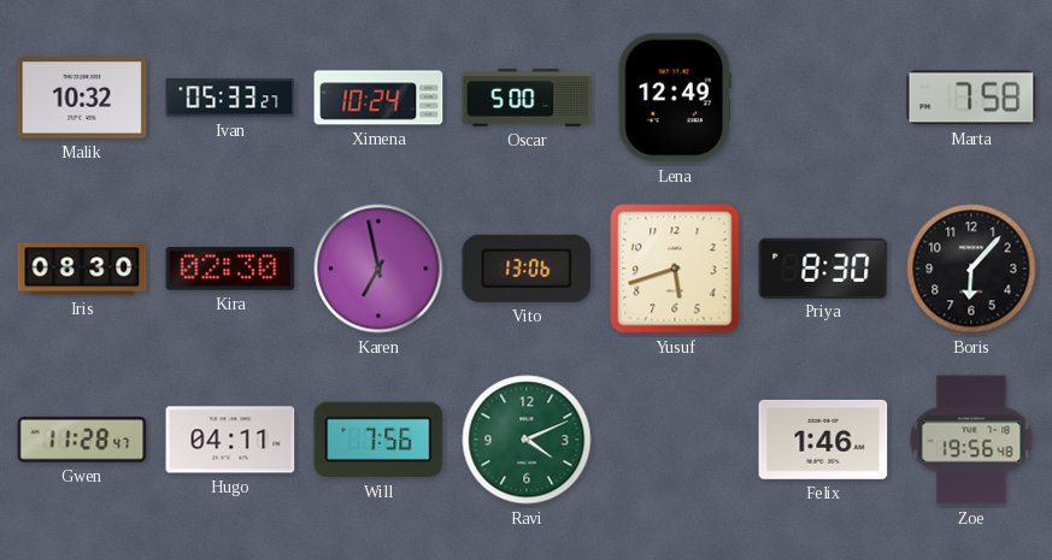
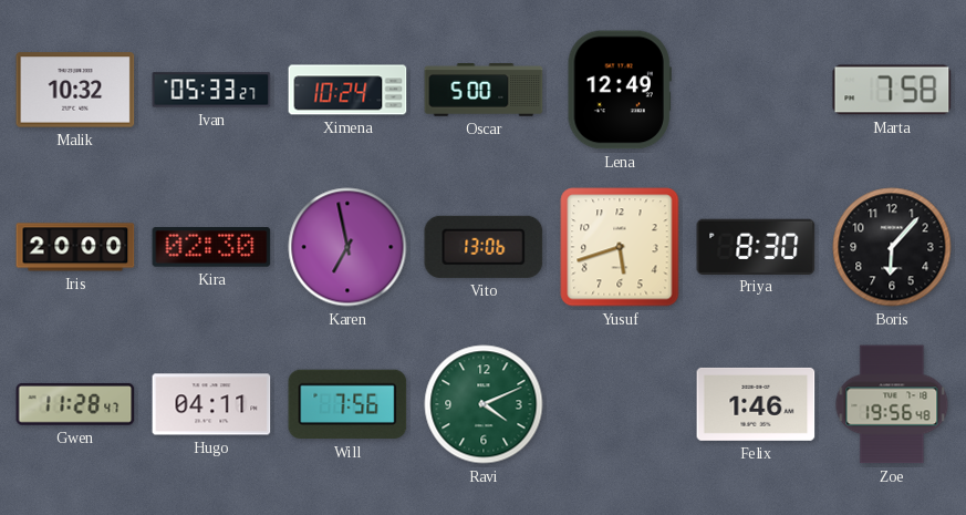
Iris: 08:30 -> 20:00 (75, 247)
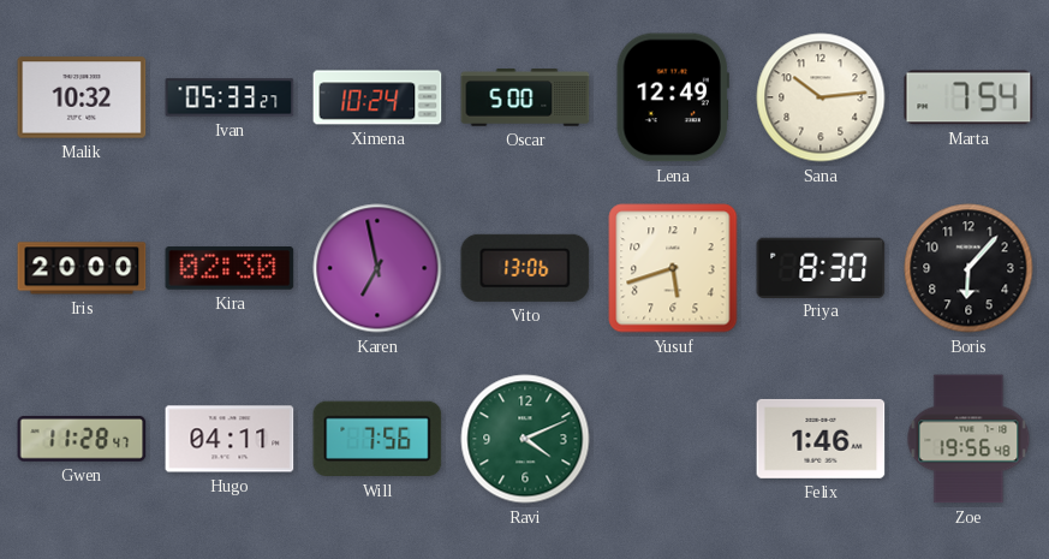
Sana: none -> 10:14 (821, 97)
Marta: 7:58 -> 7:54 (968, 97)
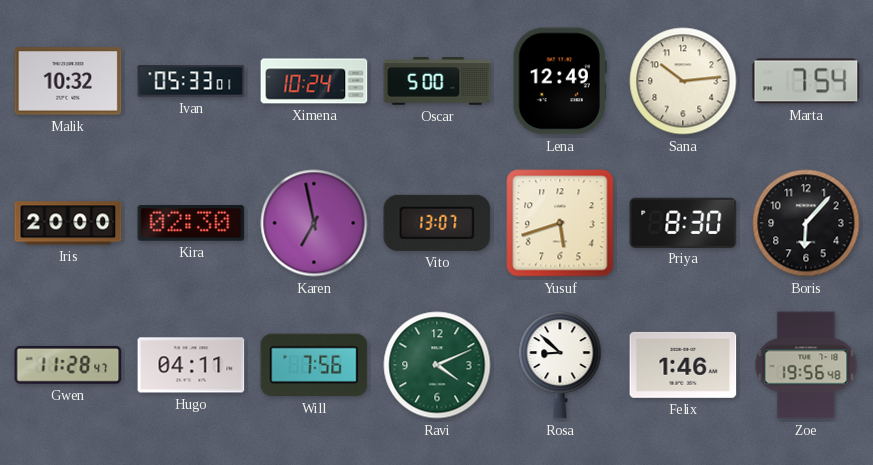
Ivan: 05:33:27 -> 05:33:01 (191, 81)
Vito: 13:06 -> 13:07 (437, 223)
Rosa: none -> 8:52 (560, 365)
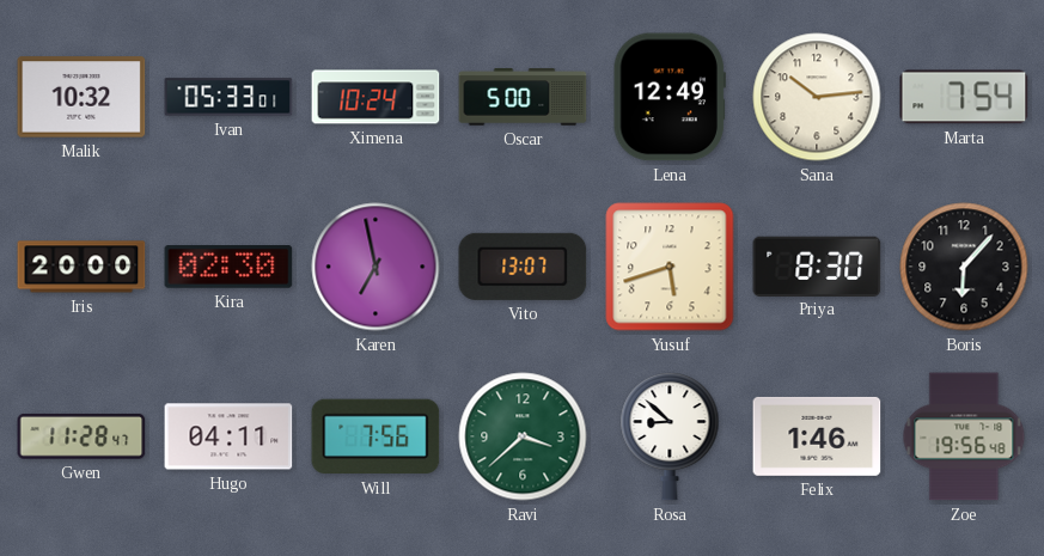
Ravi: 4:11 -> 3:38 (523, 436)
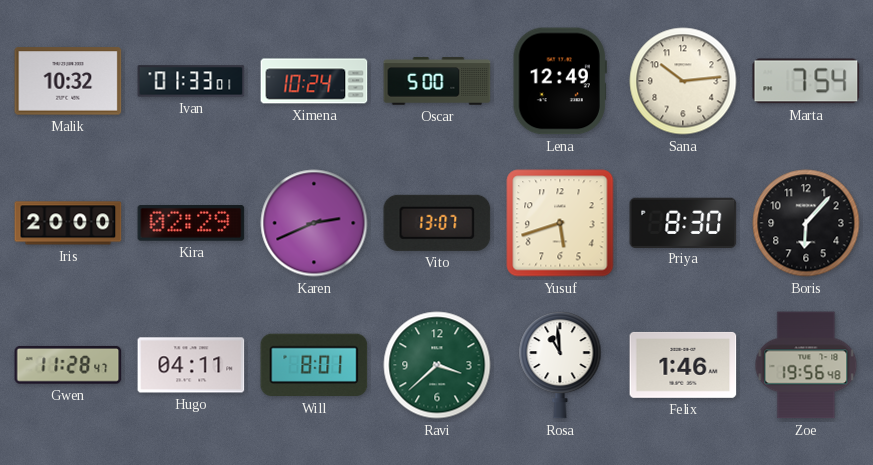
Ivan: 05:33 -> 01:33 (191, 81)
Kira: 02:30 -> 02:29 (191, 224)
Karen: 6:58 -> 2:41 (314, 223)
Will: 7:56 -> 8:01 (314, 365)
Rosa: 8:52 -> 10:59 (560, 365)
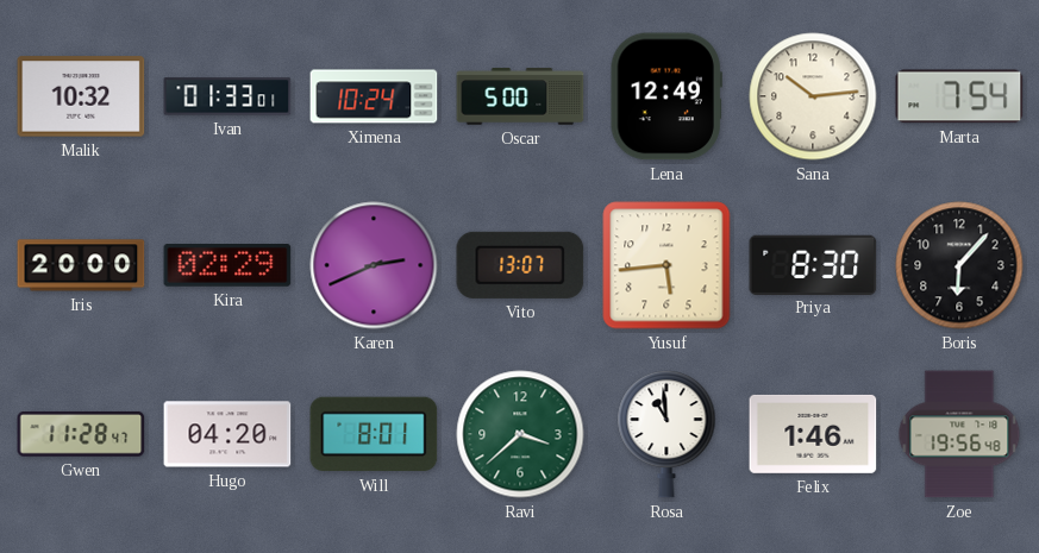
Yusuf: 5:42 -> 5:44 (666, 265)
Hugo: 04:11 -> 04:20 (227, 434)
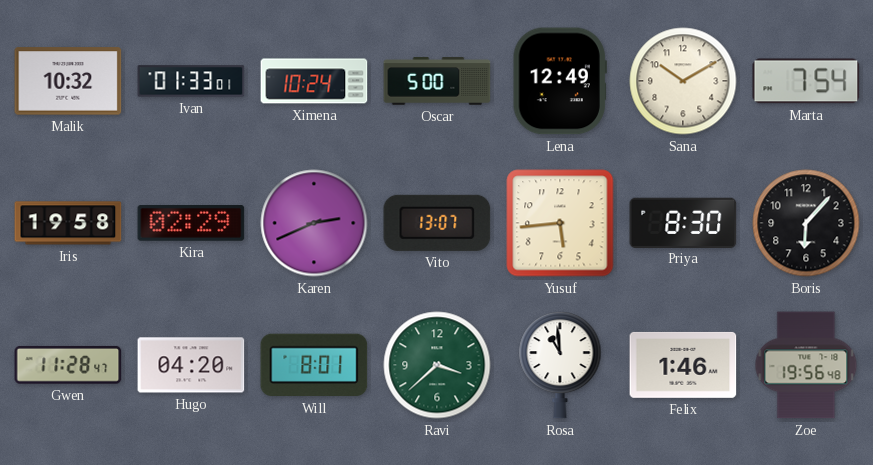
Sana: 10:14 -> 10:10 (683, 81)
Iris: 20:00 -> 19:58 (68, 223)
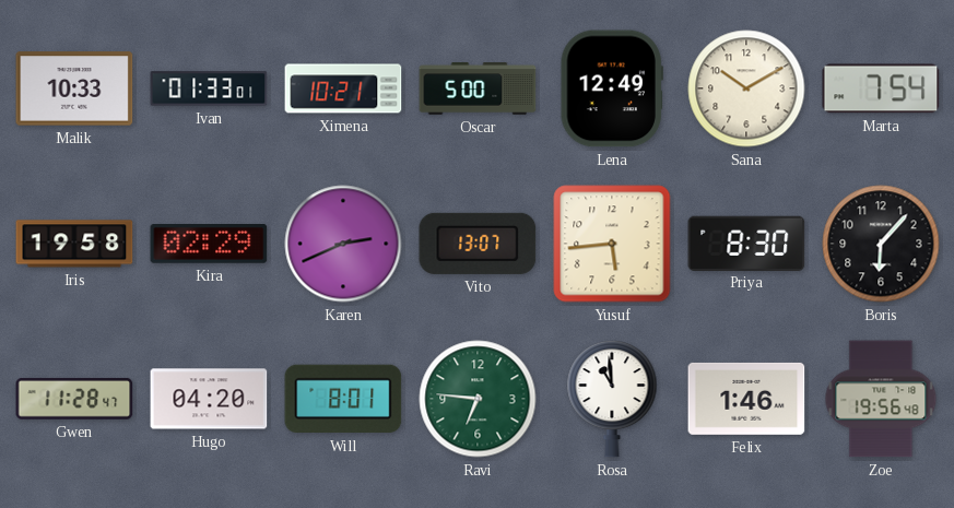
Malik: 10:32 -> 10:33 (74, 88)
Ximena: 10:24 -> 10:21 (343, 88)
Ravi: 3:38 -> 6:46 (478, 399)
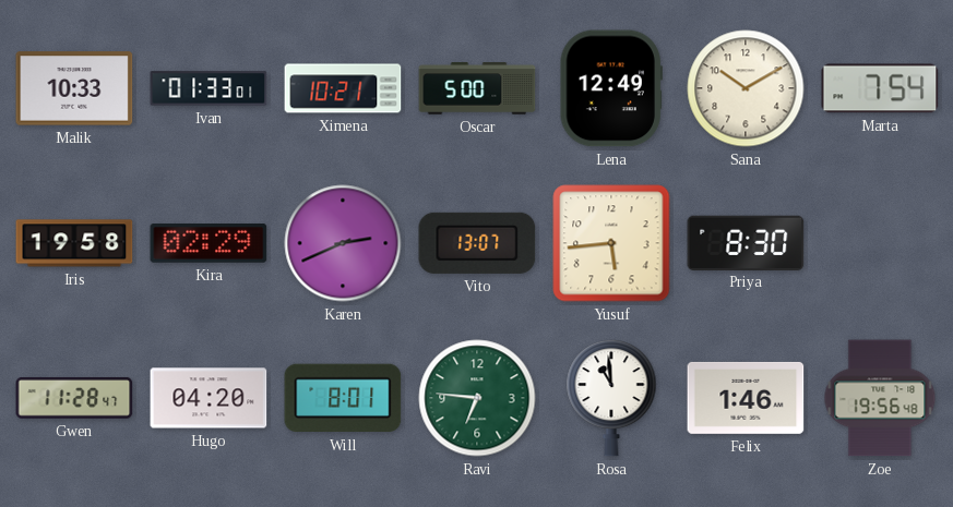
Boris: 6:07 -> none (881, 244)
